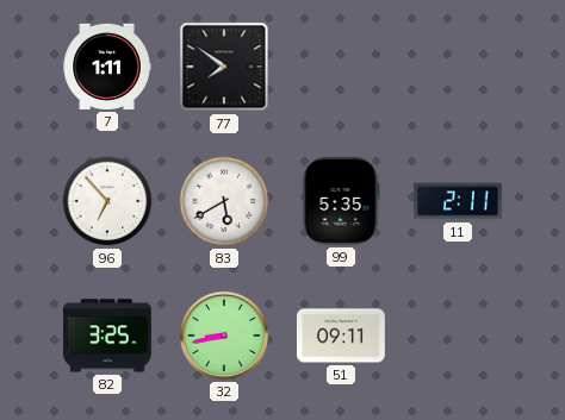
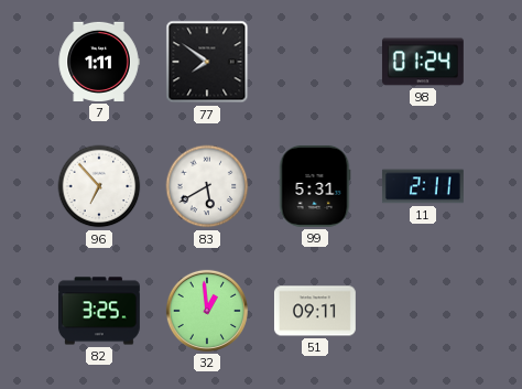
98: none -> 01:24 (423, 62)
99: 5:35 -> 5:31 (315, 186)
32: 8:43 -> 12:59 (207, 311)
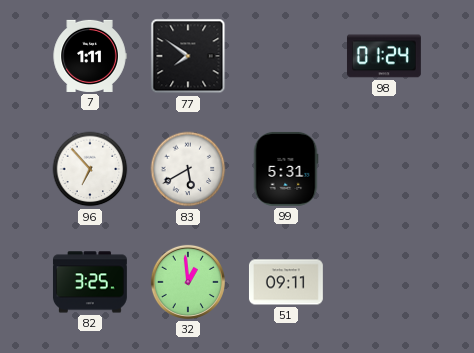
11: 2:11 -> none (423, 186)
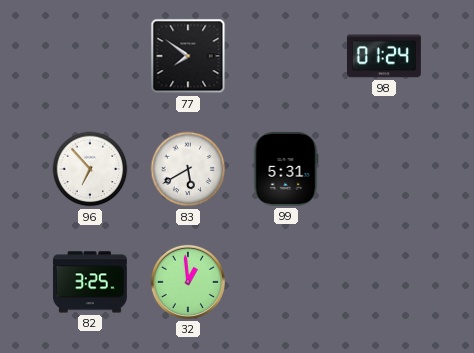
7: 1:11 -> none (90, 56)
51: 09:11 -> none (286, 282)
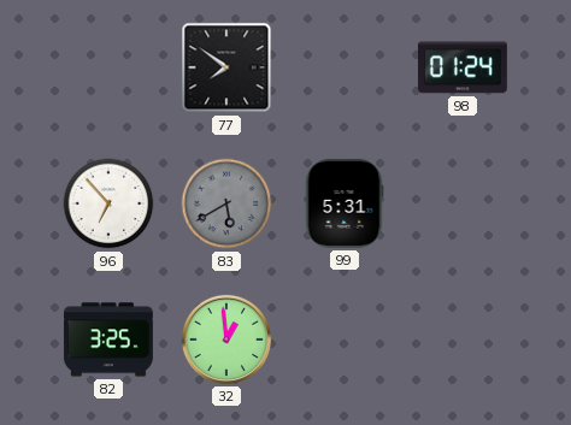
83 dial: white -> grey (226, 203)
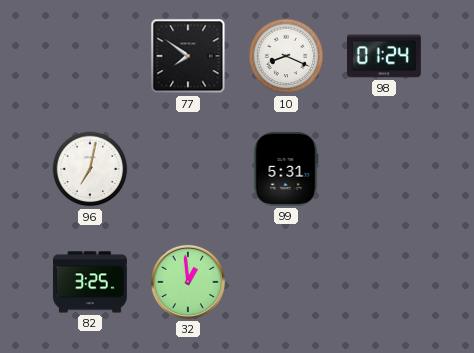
10: none -> 8:19 (286, 56)
96: 6:53 -> 7:02 (90, 169)
83: 5:40 -> none (226, 203)
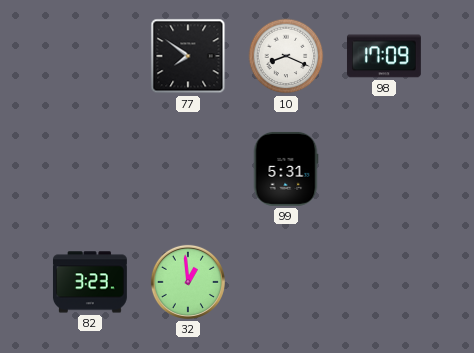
98: 01:24 -> 17:09 (384, 56)
96: 7:02 -> none (90, 169)
82: 3:25 -> 3:23 (90, 282)
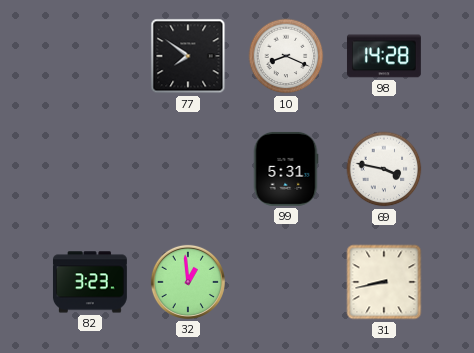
98: 17:09 -> 14:28 (384, 56)
69: none -> 3:47 (384, 169)
31: none -> 8:43 (384, 282)
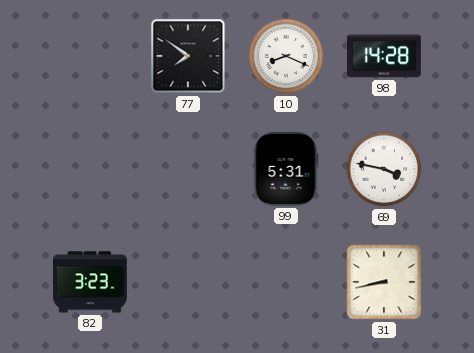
32: 12:59 -> none (188, 282)
